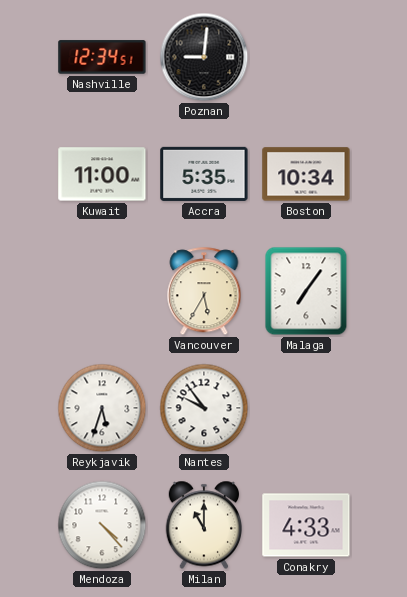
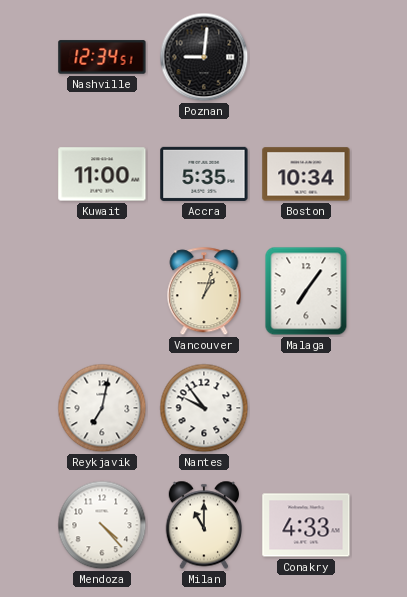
Vancouver: 5:35 -> 1:03 (204, 292)
Reykjavik: 5:33 -> 7:02 (102, 408)
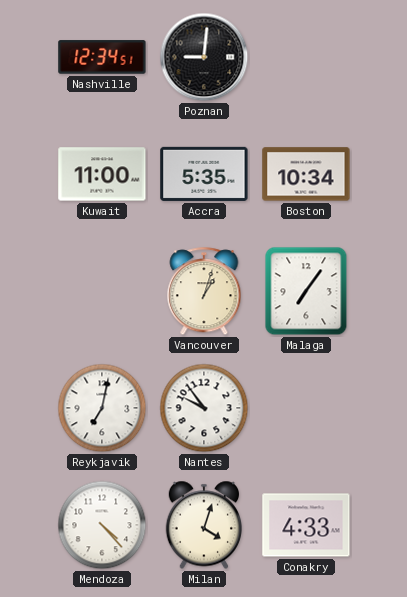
Milan: 11:00 -> 4:03 (204, 525)
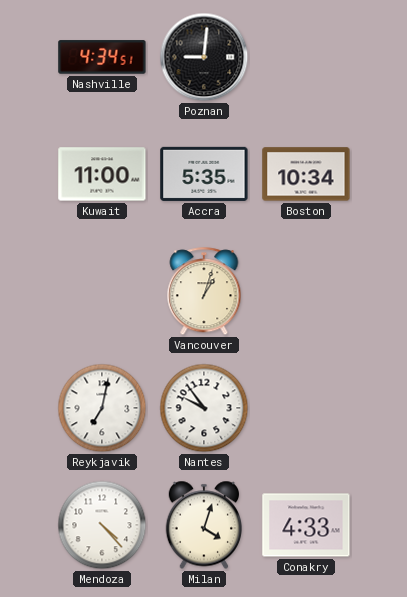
Nashville: 12:34 -> 4:34 (102, 57)
Malaga: 7:06 -> none (306, 291)
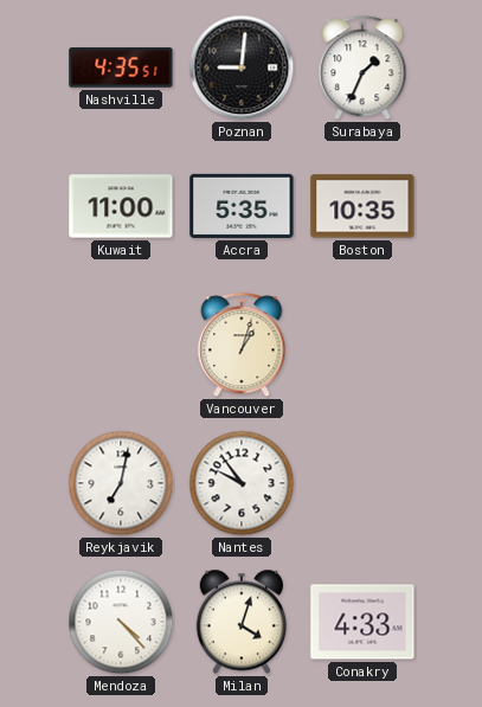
Nashville: 4:34 -> 4:35 (121, 68)
Surabaya: none -> 1:34 (362, 69)
Boston: 10:34 -> 10:35 (362, 206)
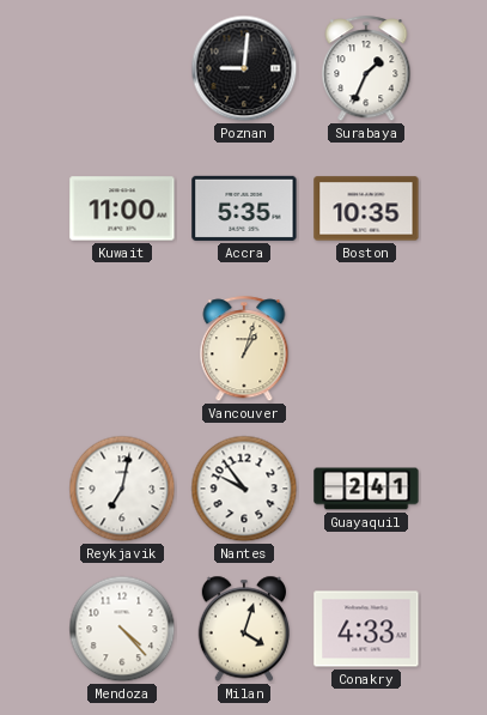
Nashville: 4:35 -> none (121, 68)
Guayaquil: none -> 2:41 (366, 489)
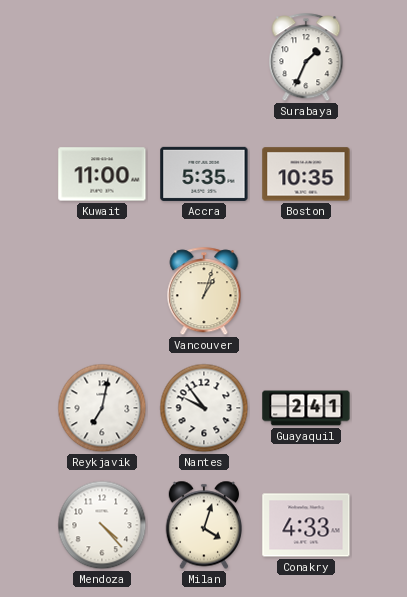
Poznan: 9:01 -> none (244, 68)
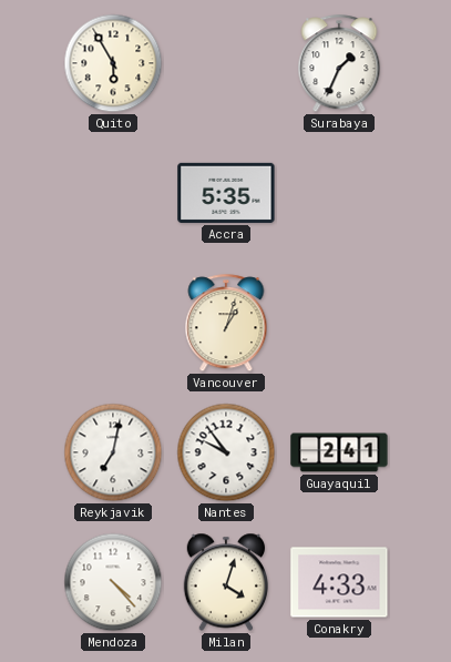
Quito: none -> 5:55 (113, 63)
Kuwait: 11:00 -> none (102, 174)
Boston: 10:35 -> none (306, 174)
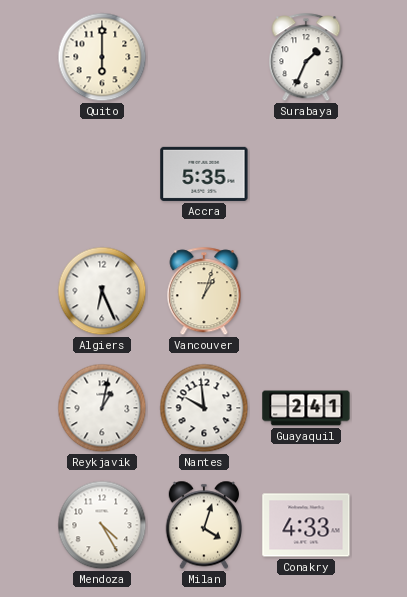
Quito: 5:55 -> 6:00 (102, 57)
Algiers: none -> 6:26 (102, 291)
Reykjavik: 7:02 -> 1:02 (102, 408)
Nantes: 9:54 -> 9:59 (204, 408)
Mendoza: 4:23 -> 4:25 (102, 525)
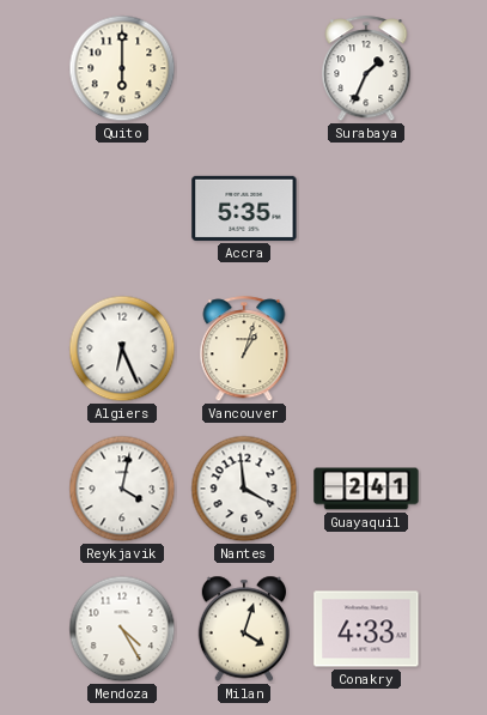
Reykjavik: 1:02 -> 4:02 (122, 489)
Nantes: 9:59 -> 3:59 (244, 489)
